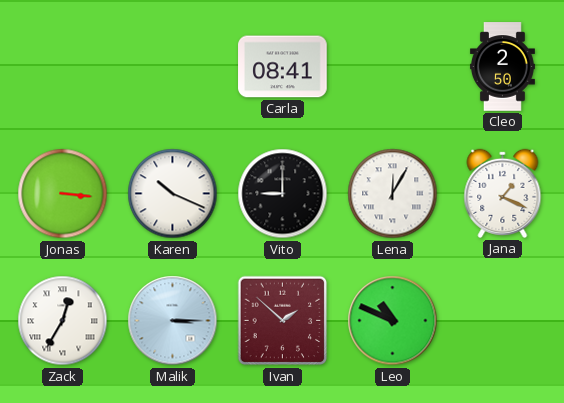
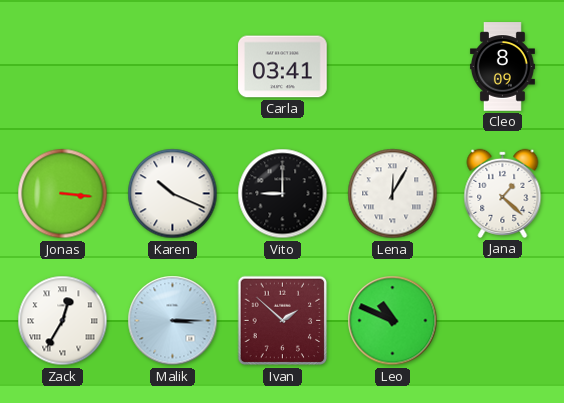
Carla: 08:41 -> 03:41 (283, 67)
Cleo: 2:50 -> 8:09 (502, 67)
Jana: 1:19 -> 1:22 (503, 193)
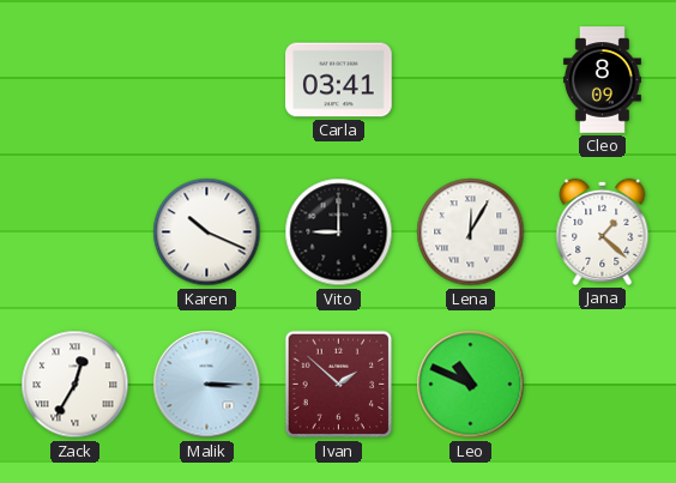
Jonas: 3:16 -> none (63, 194)
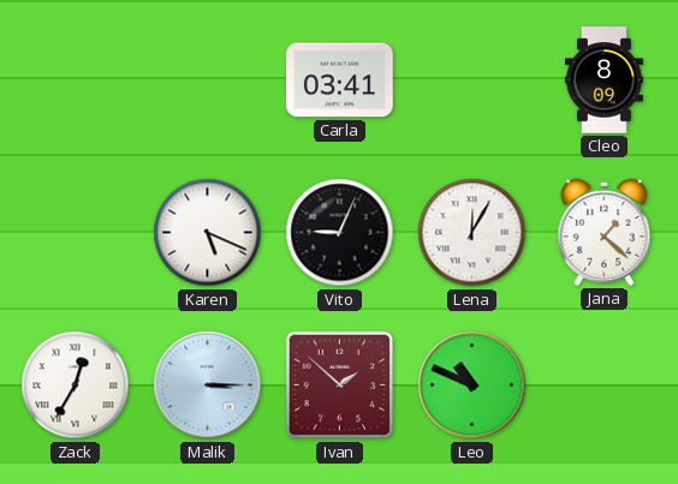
Karen: 10:19 -> 5:19 (208, 233)
Vito: 9:00 -> 9:04 (340, 233)
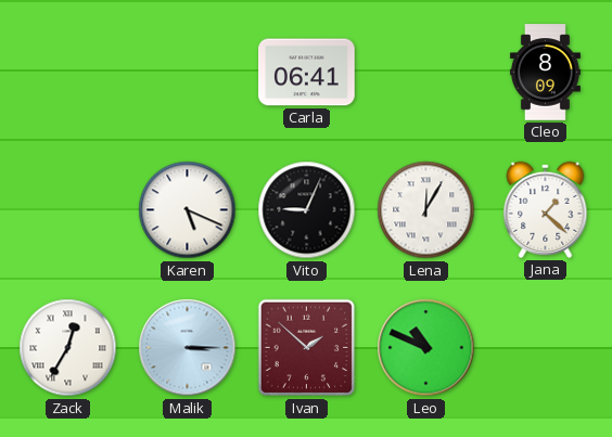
Carla: 03:41 -> 06:41 (307, 73)
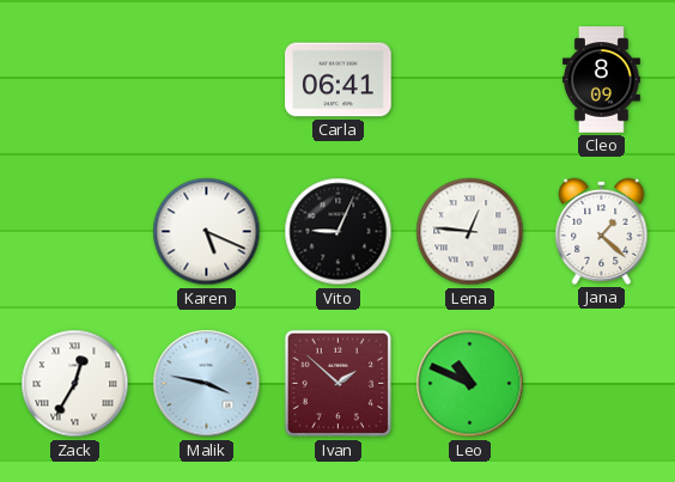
Lena: 12:05 -> 12:46 (470, 232)
Malik: 3:15 -> 3:47 (207, 384)
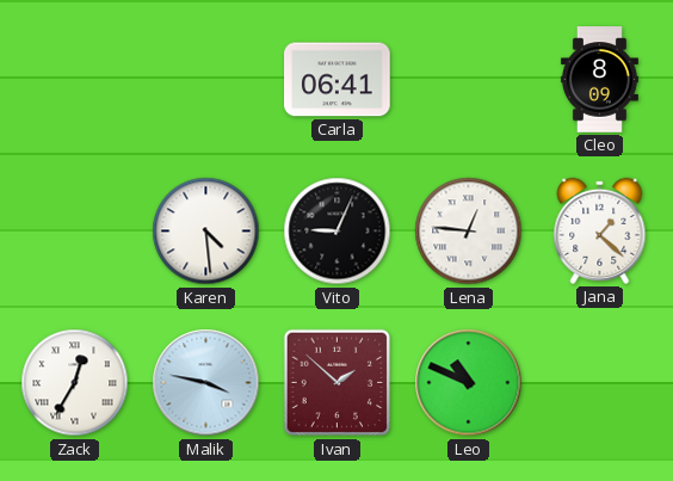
Karen: 5:19 -> 4:29 (206, 232)
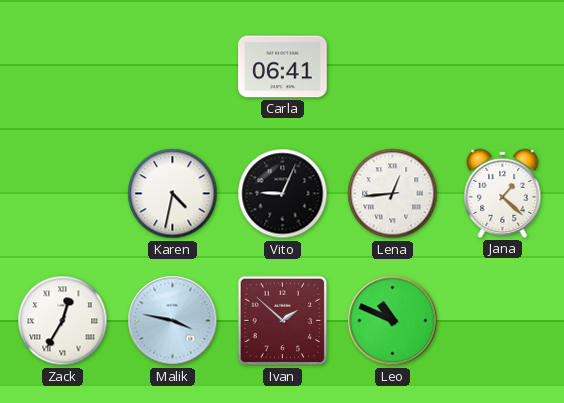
Cleo: 8:09 -> none (599, 80)
Karen: 4:29 -> 4:32 (173, 194)
Lena: 12:46 -> 12:44 (393, 194)
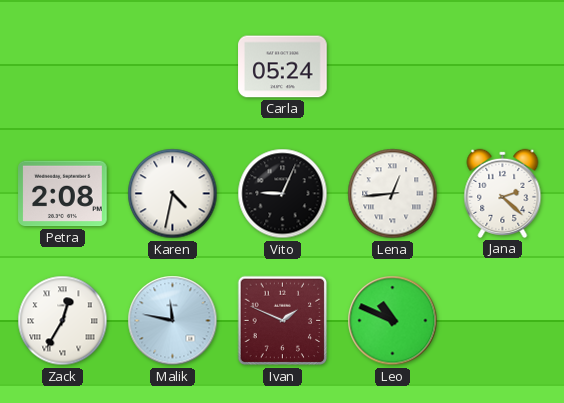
Carla: 06:41 -> 05:24 (283, 67)
Petra: none -> 2:08 (63, 194)
Jana: 1:22 -> 2:22 (503, 193)
Malik: 3:47 -> 11:47 (173, 321)
Ivan: 1:52 -> 1:49 (283, 321)
